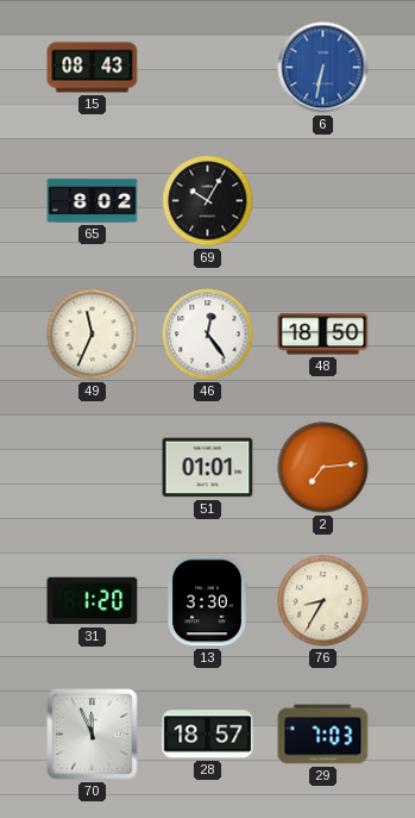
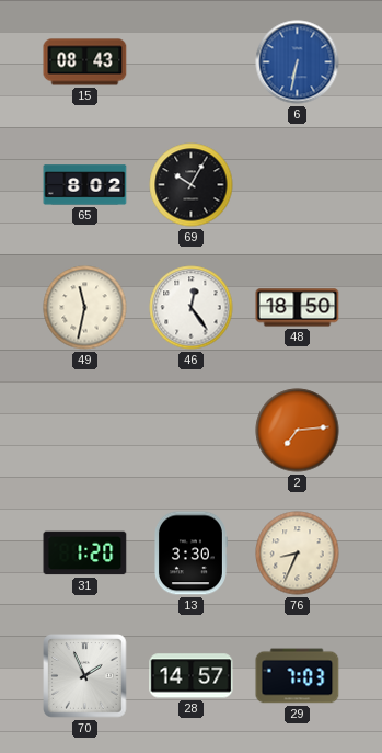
49: 11:34 -> 11:32 (85, 308)
51: 01:01 -> none (208, 468)
76: 8:35 -> 8:34 (298, 554)
70: 11:56 -> 1:56 (85, 676)
28: 18:57 -> 14:57 (192, 676)
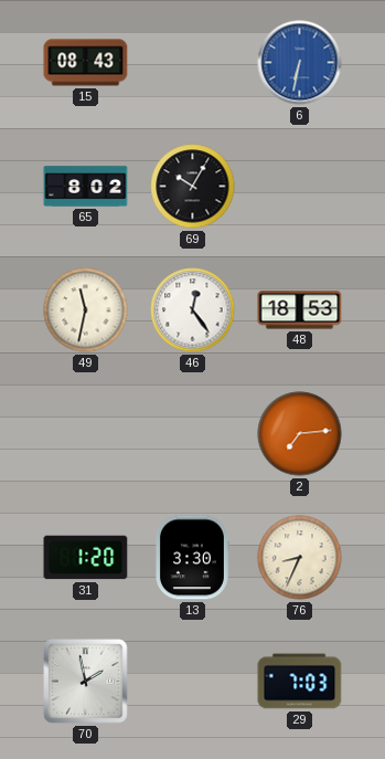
48: 18:50 -> 18:53 (300, 310)
70: 1:56 -> 1:58 (86, 682)
28: 14:57 -> none (192, 676)
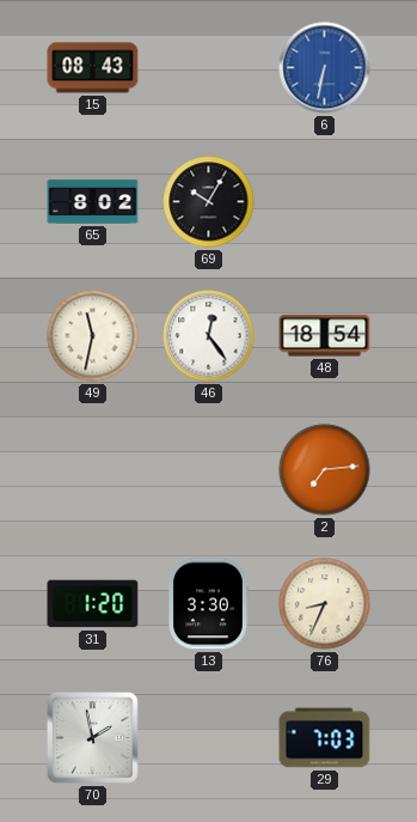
48: 18:53 -> 18:54 (325, 336)
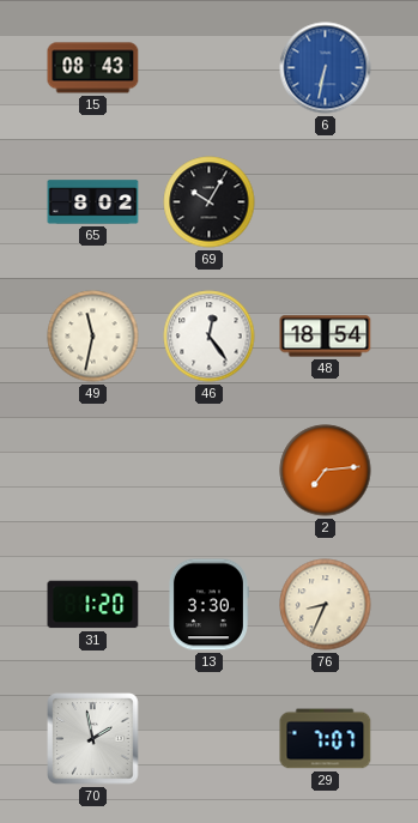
29: 7:03 -> 7:07 (326, 739)
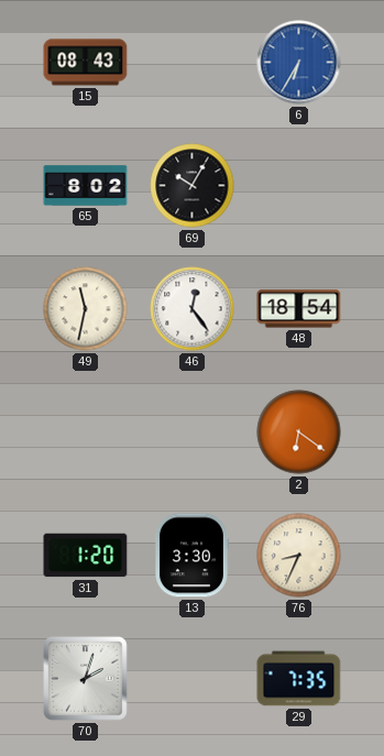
6: 6:32 -> 6:35 (299, 63)
2: 7:14 -> 6:21 (299, 432)
70: 1:58 -> 2:03 (86, 679)
29: 7:07 -> 7:35 (299, 679)
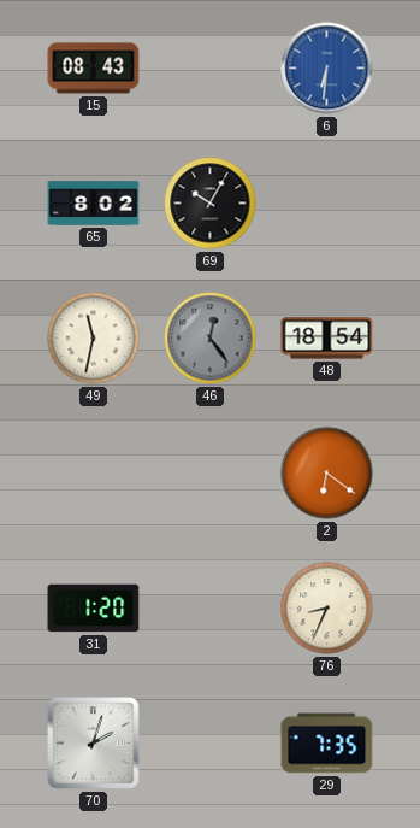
6: 6:35 -> 6:31 (327, 69)
46 dial: white -> grey (211, 339)
13: 3:30 -> none (191, 556)
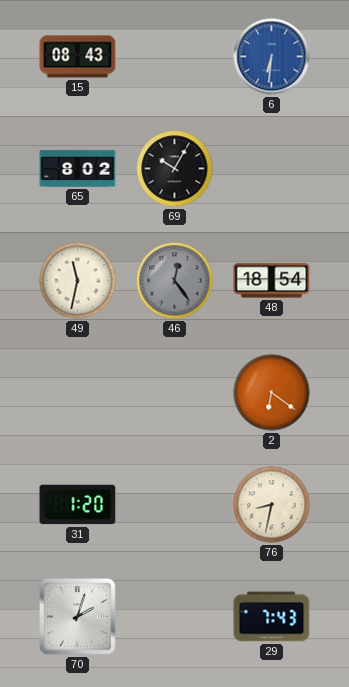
76: 8:34 -> 8:32 (272, 505)
29: 7:35 -> 7:43 (272, 617)
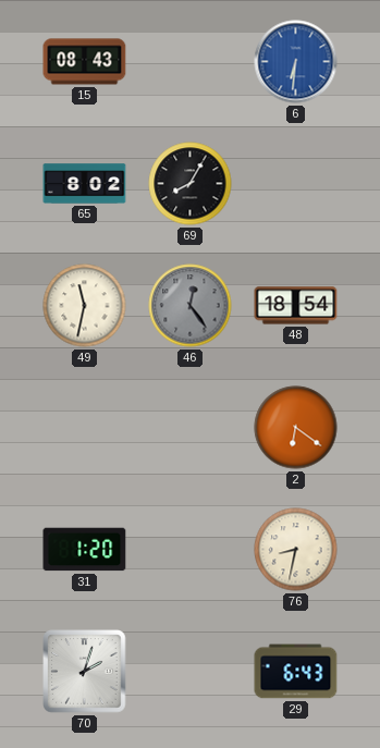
69: 10:05 -> 8:05 (191, 184)
29: 7:43 -> 6:43 (296, 672)
